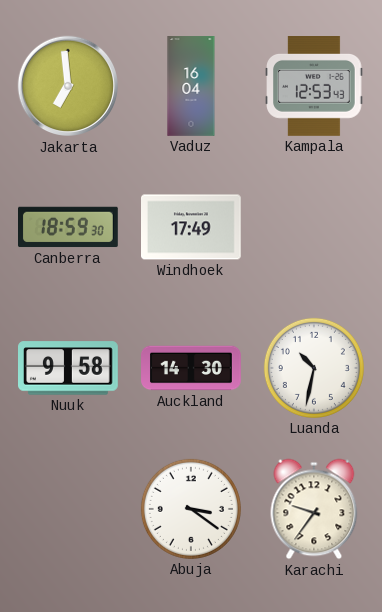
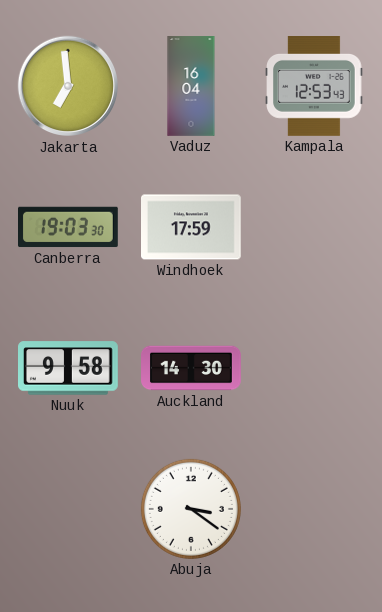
Canberra: 18:59 -> 19:03 (69, 227)
Windhoek: 17:49 -> 17:59 (192, 227)
Luanda: 10:32 -> none (314, 368)
Karachi: 9:36 -> none (314, 509)
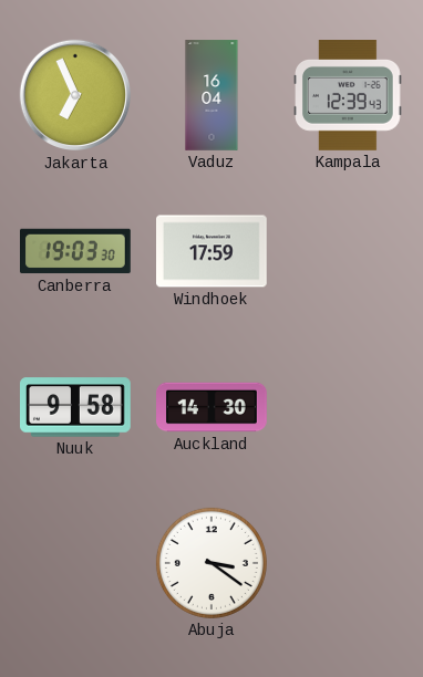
Jakarta: 6:59 -> 6:56 (75, 95)
Kampala: 12:53 -> 12:39 (348, 96)
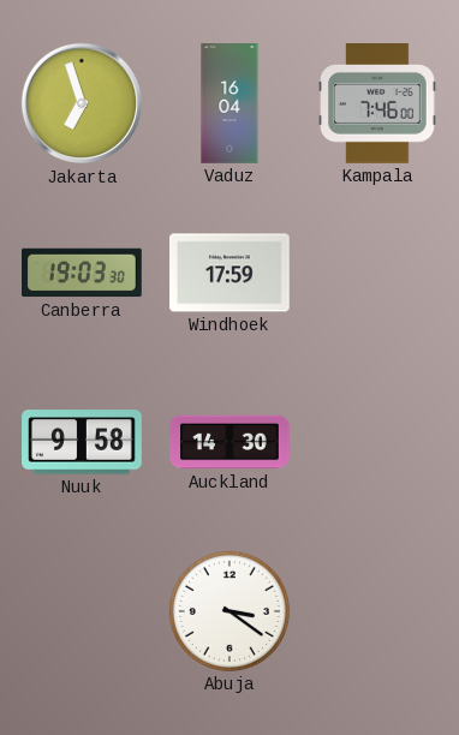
Jakarta: 6:56 -> 6:57 (82, 103)
Kampala: 12:39 -> 7:46 (377, 104)
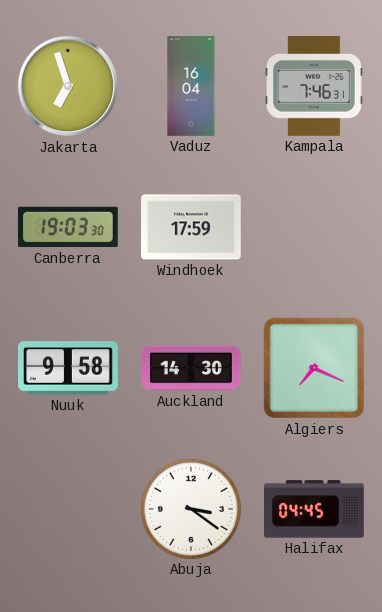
Kampala: 7:46:00 -> 7:46:31 (314, 87)
Algiers: none -> 7:19 (314, 368)
Halifax: none -> 04:45 (315, 509)
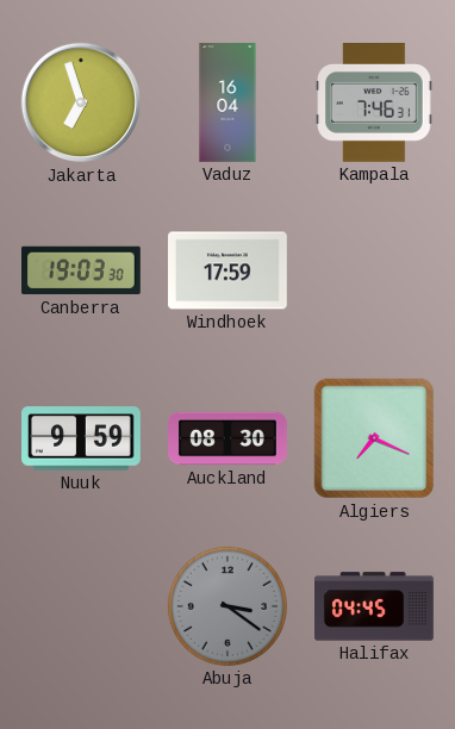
Nuuk: 9:58 -> 9:59 (82, 438)
Auckland: 14:30 -> 08:30 (227, 438)
Abuja dial: white -> grey (227, 606)
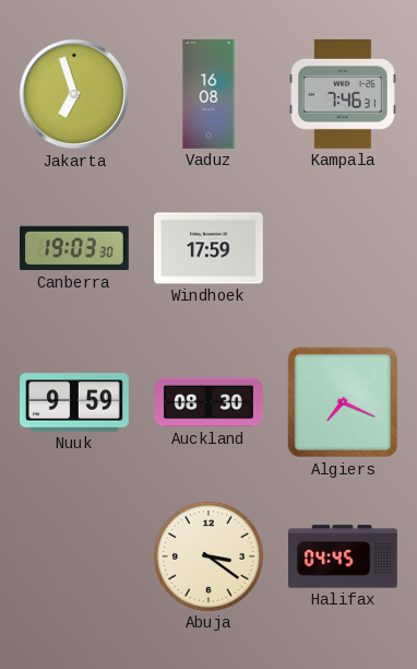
Vaduz: 16:04 -> 16:08 (208, 94)
Abuja dial: grey -> cream (208, 556)
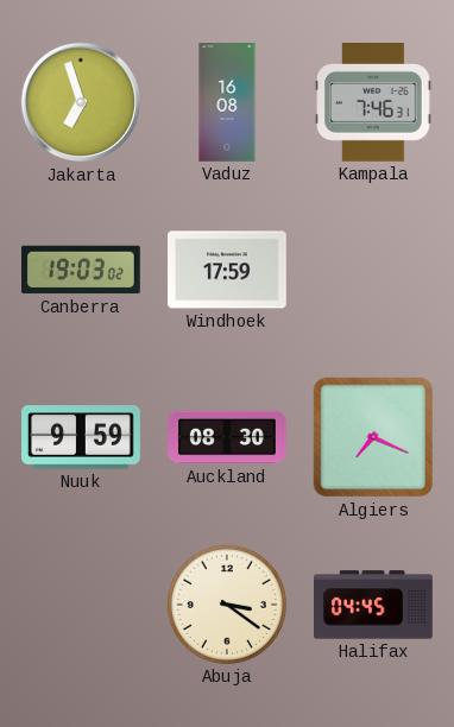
Canberra: 19:03:30 -> 19:03:02 (82, 270)
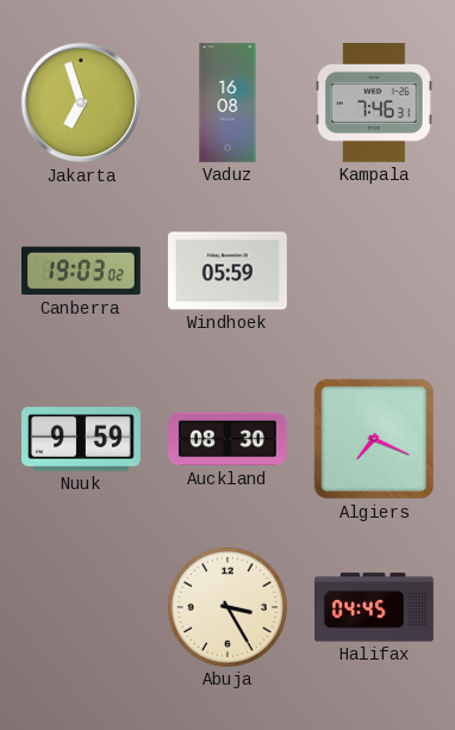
Windhoek: 17:59 -> 05:59 (229, 271)
Abuja: 3:21 -> 3:25 (227, 607)
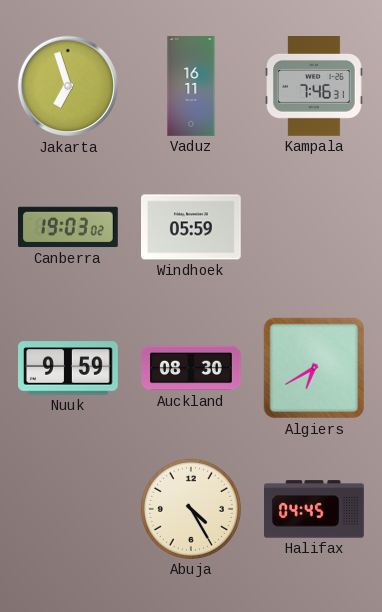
Vaduz: 16:08 -> 16:11 (191, 86)
Algiers: 7:19 -> 6:40 (314, 368)
Abuja: 3:25 -> 4:25 (191, 509)
